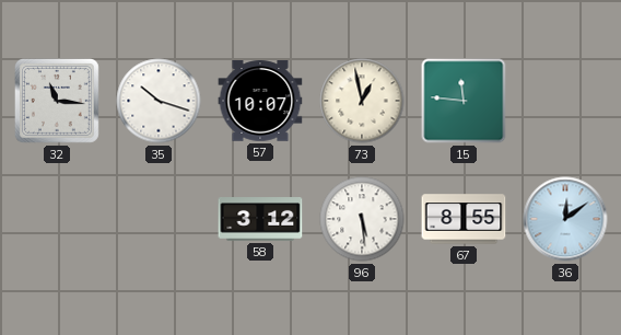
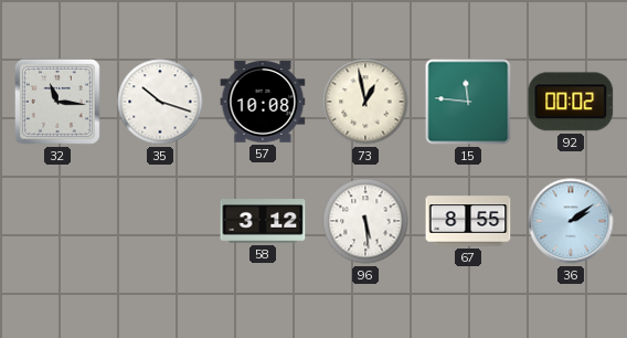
57: 10:07 -> 10:08 (263, 102)
92: none -> 00:02 (571, 102)
36: 12:09 -> 2:09 (571, 221)
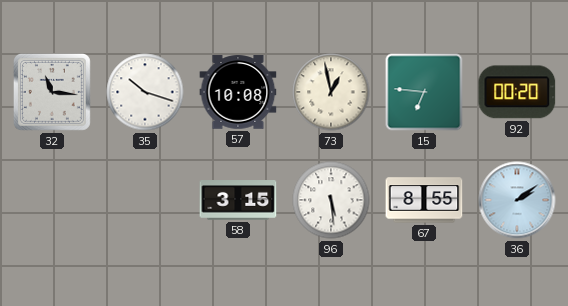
15: 11:46 -> 6:46 (424, 92)
92: 00:02 -> 00:20 (517, 92)
58: 3:12 -> 3:15 (238, 201)
